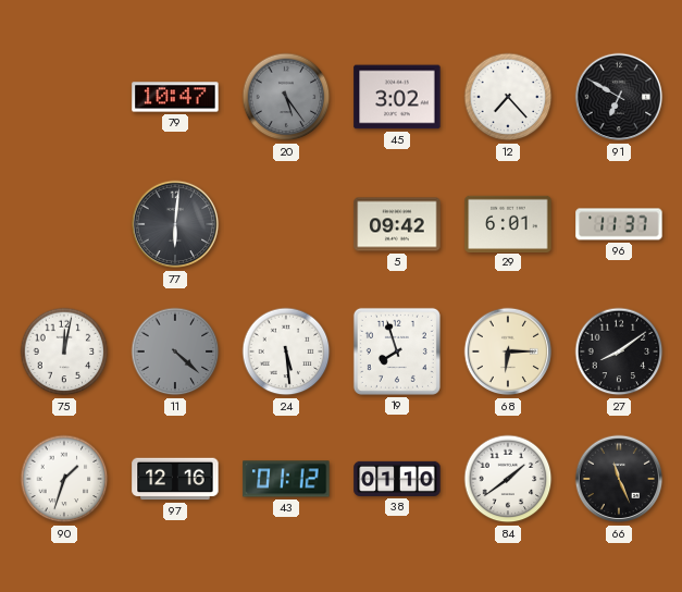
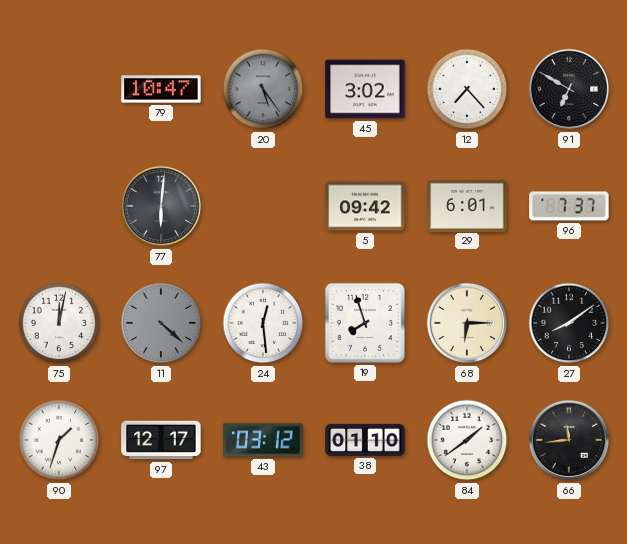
96: 11:37 -> 7:37 (569, 206)
24: 5:29 -> 12:29 (263, 323)
97: 12:16 -> 12:17 (161, 440)
43: 01:12 -> 03:12 (263, 440)
66: 11:26 -> 11:44 (569, 440)
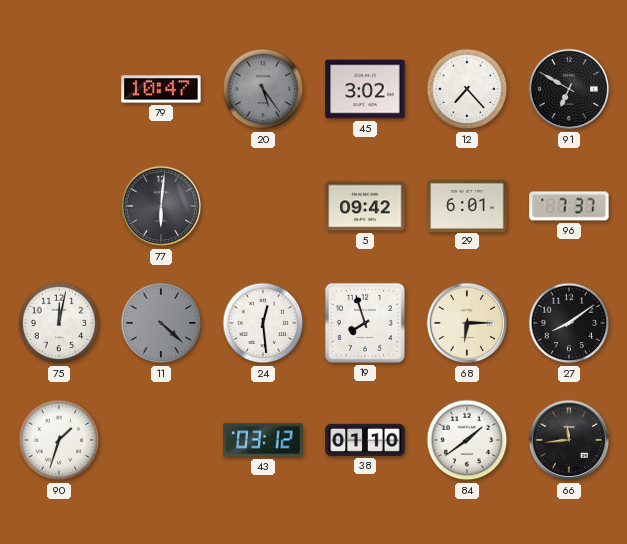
97: 12:17 -> none (161, 440)
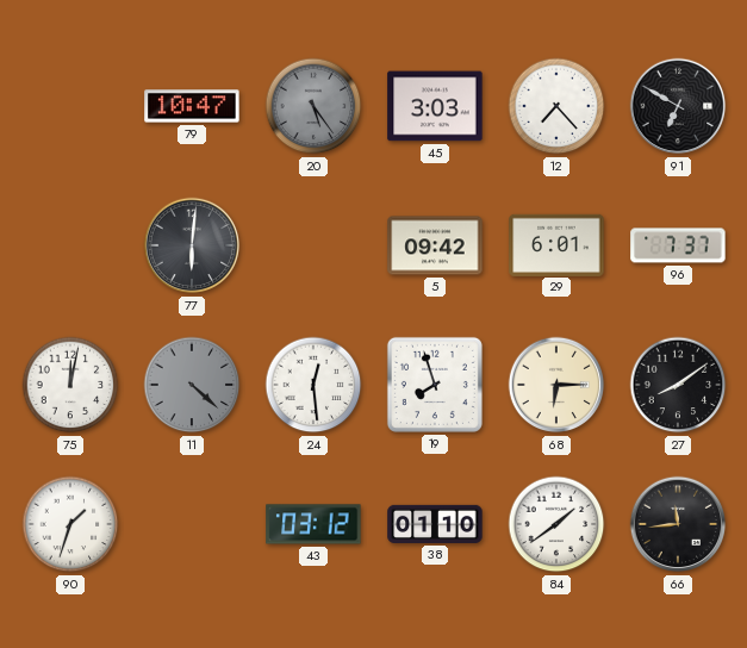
45: 3:02 -> 3:03 (435, 106)
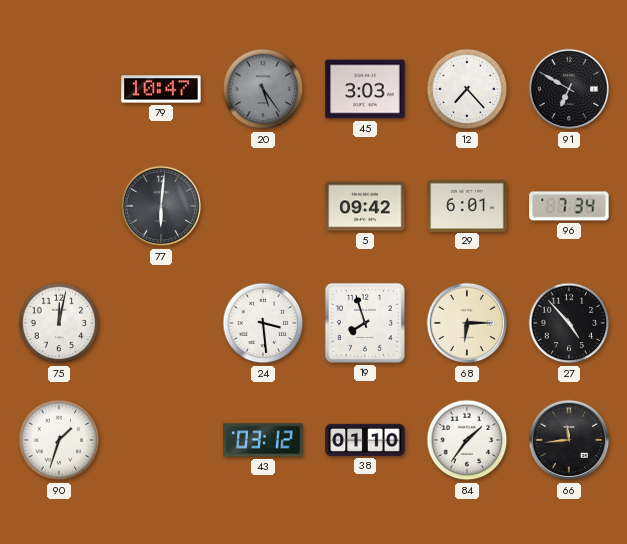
96: 7:37 -> 7:34 (569, 206)
11: 4:22 -> none (192, 385)
24: 12:29 -> 3:29 (263, 323)
27: 8:09 -> 4:53 (569, 323)
84: 1:39 -> 1:36 (467, 440)
